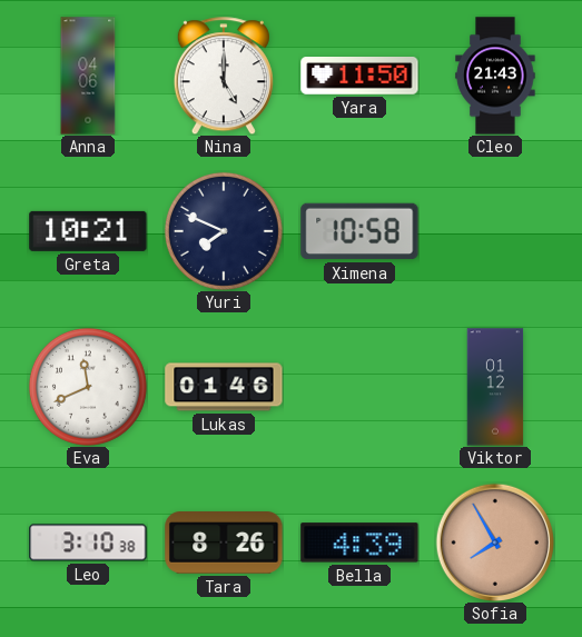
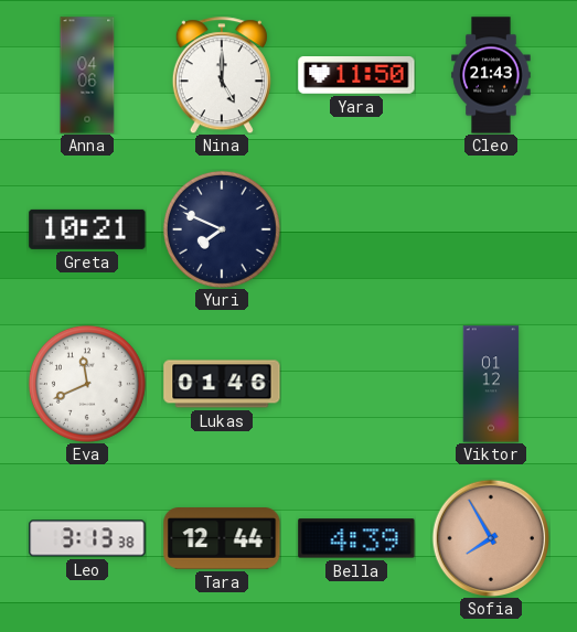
Ximena: 10:58 -> none (359, 231)
Leo: 3:10 -> 3:13 (87, 538)
Tara: 8:26 -> 12:44 (222, 539)
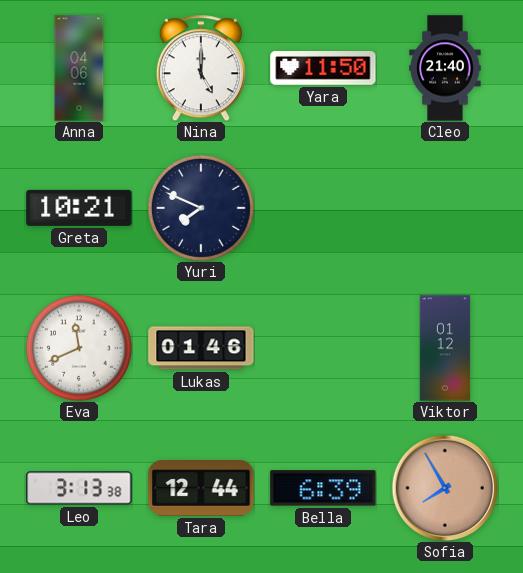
Cleo: 21:43 -> 21:40 (445, 68)
Bella: 4:39 -> 6:39 (323, 488)
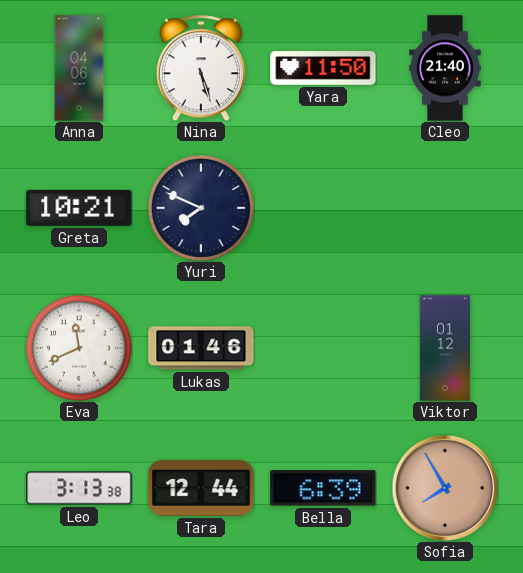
Nina: 5:00 -> 5:27 (201, 68)
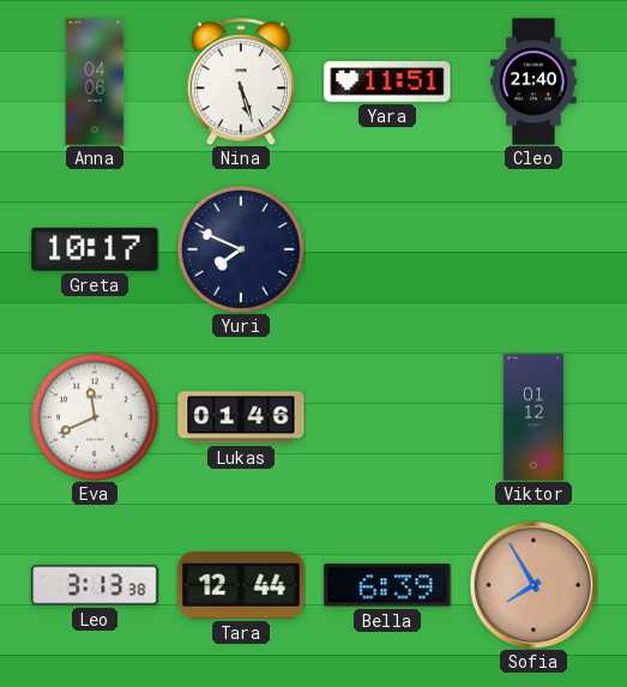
Yara: 11:50 -> 11:51 (387, 83)
Greta: 10:21 -> 10:17 (95, 249)
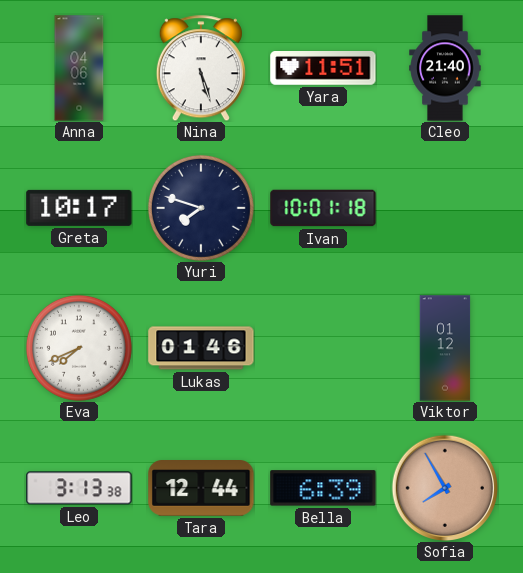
Yuri: 7:49 -> 7:48 (201, 208)
Ivan: none -> 10:01 (323, 208)
Eva: 11:41 -> 7:41 (79, 348)
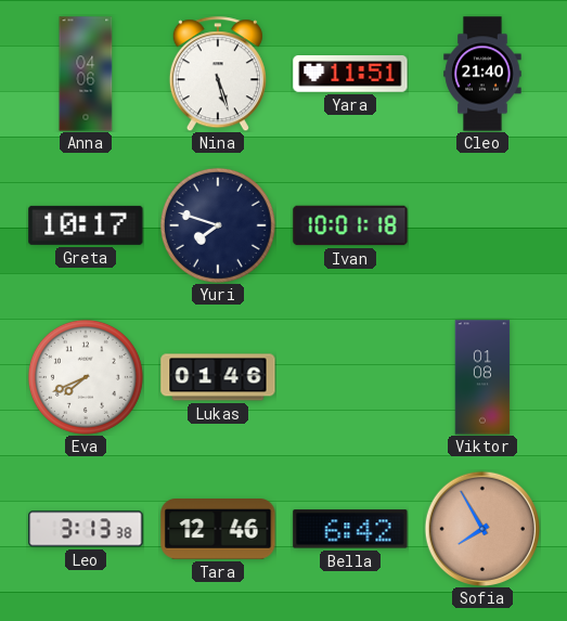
Viktor: 01:12 -> 01:08 (482, 377)
Tara: 12:44 -> 12:46 (218, 530)
Bella: 6:39 -> 6:42 (350, 529)
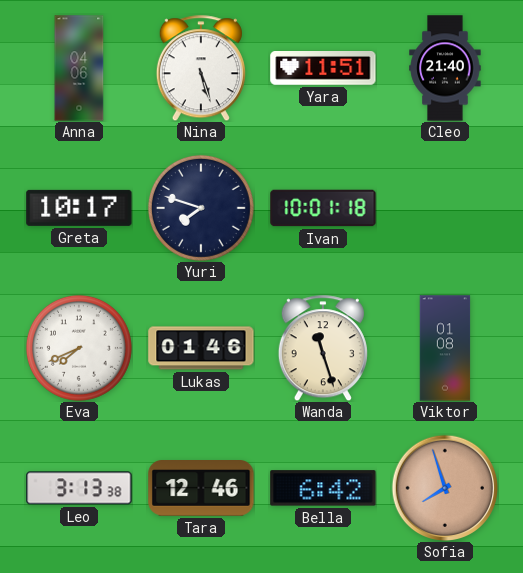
Wanda: none -> 11:27 (323, 348)
Sofia: 7:55 -> 7:57 (445, 488)
